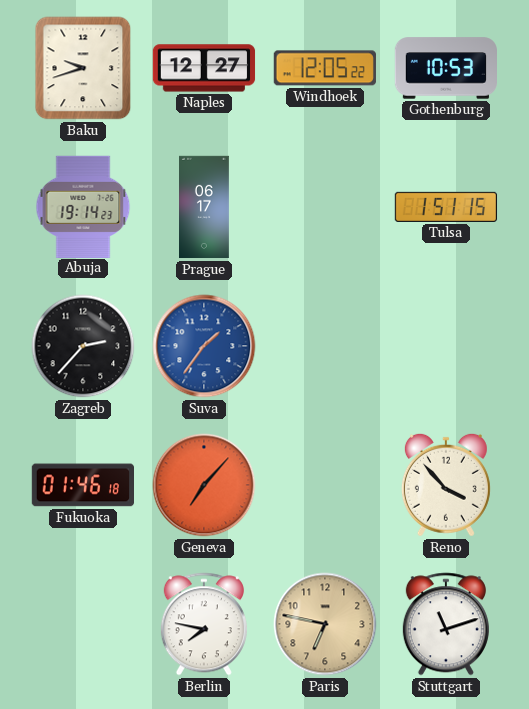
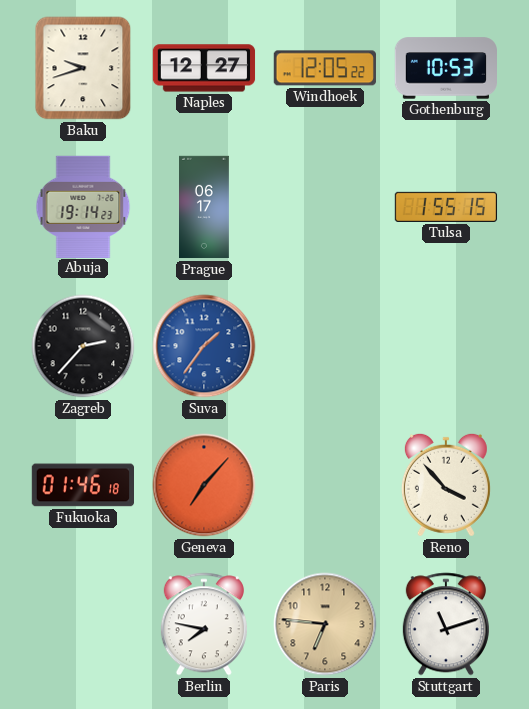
Tulsa: 1:51 -> 1:55 (446, 207)
Paris: 6:47 -> 6:46 (325, 624)
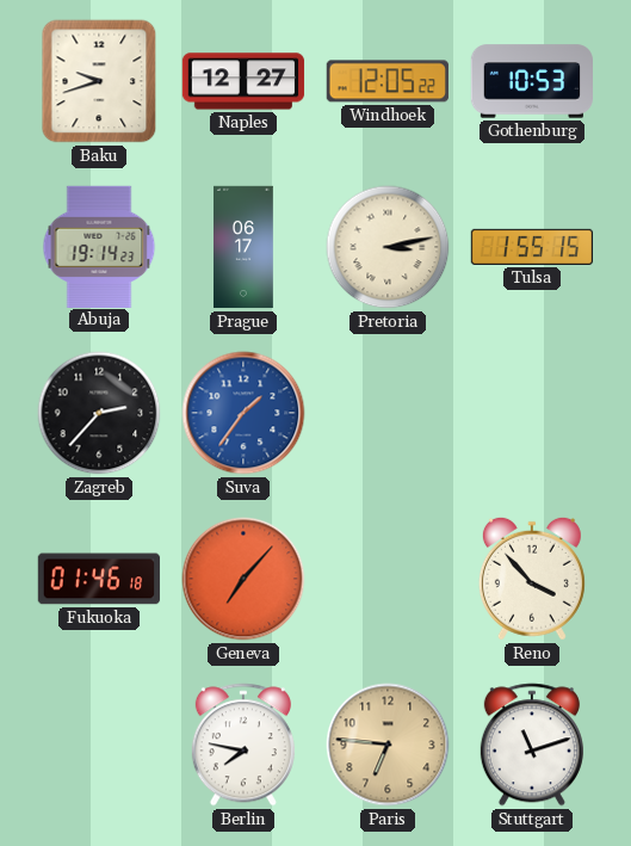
Pretoria: none -> 3:13 (388, 247)
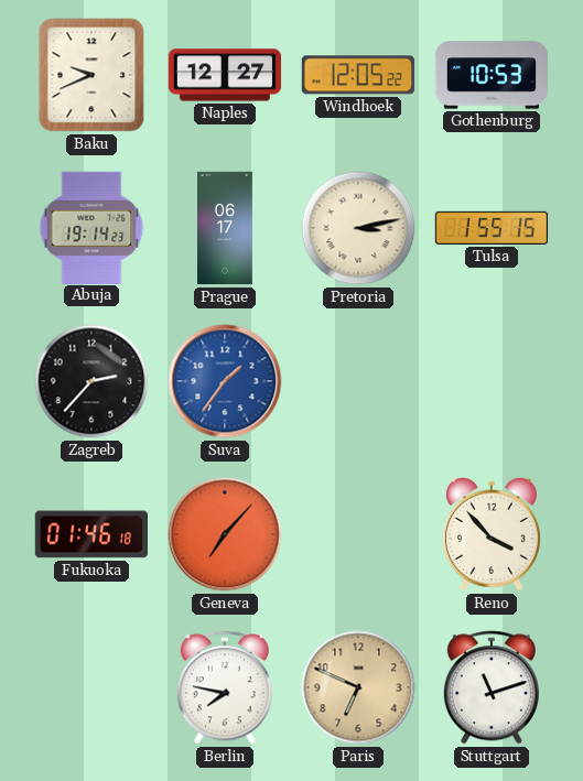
Baku: 9:42 -> 9:41 (91, 75)
Paris: 6:46 -> 6:49 (358, 687)
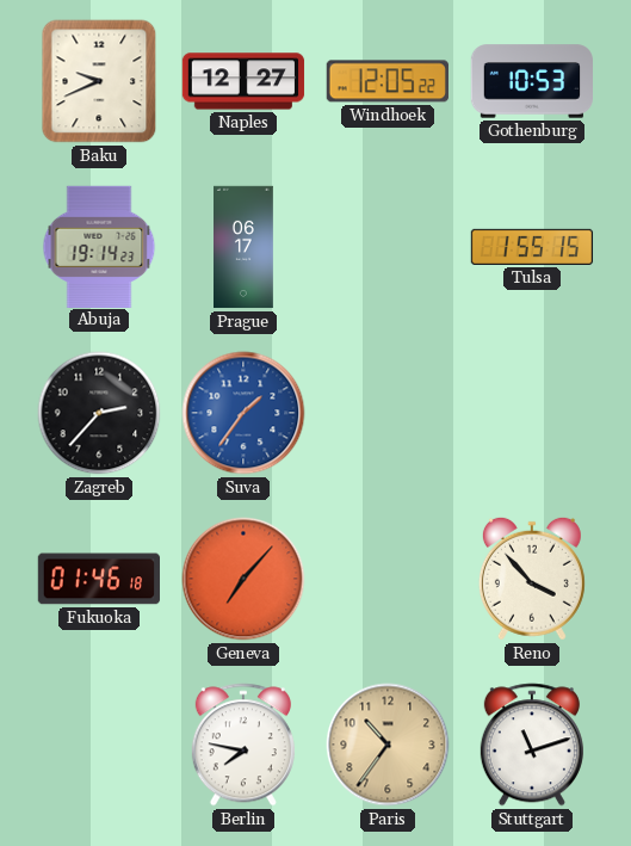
Pretoria: 3:13 -> none (358, 228)
Paris: 6:49 -> 10:36 (388, 745)
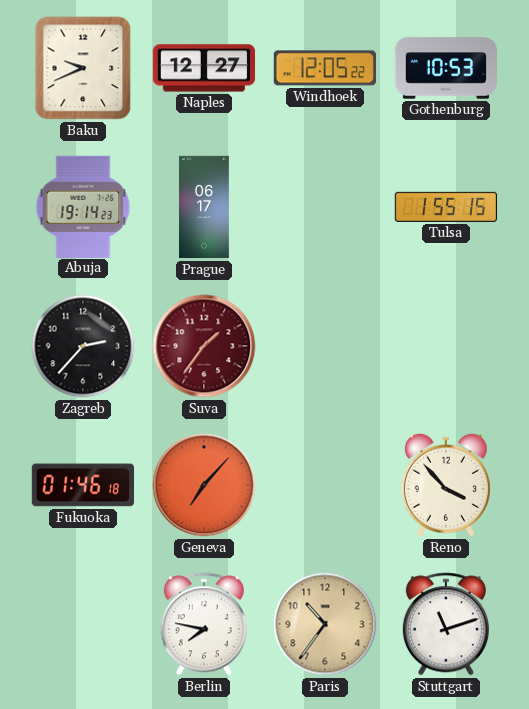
Suva dial: blue -> burgundy (204, 346)
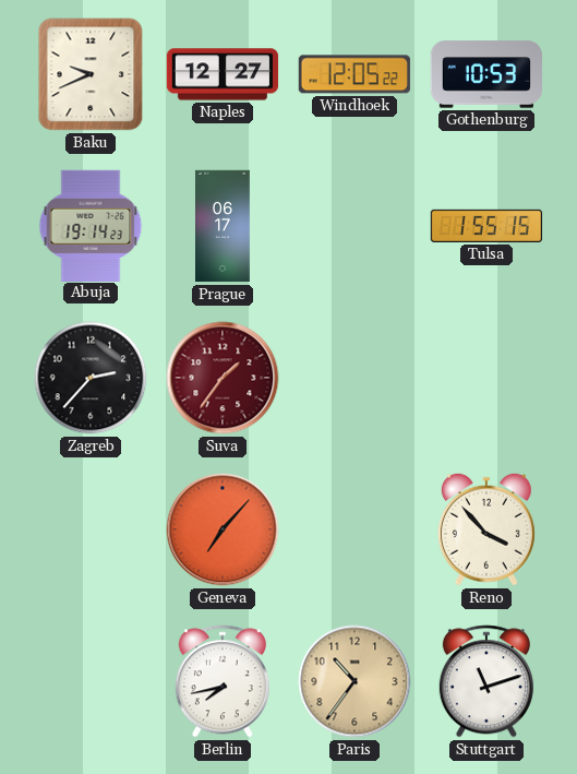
Fukuoka: 01:46 -> none (82, 485)
Berlin: 7:47 -> 7:43 (223, 681)
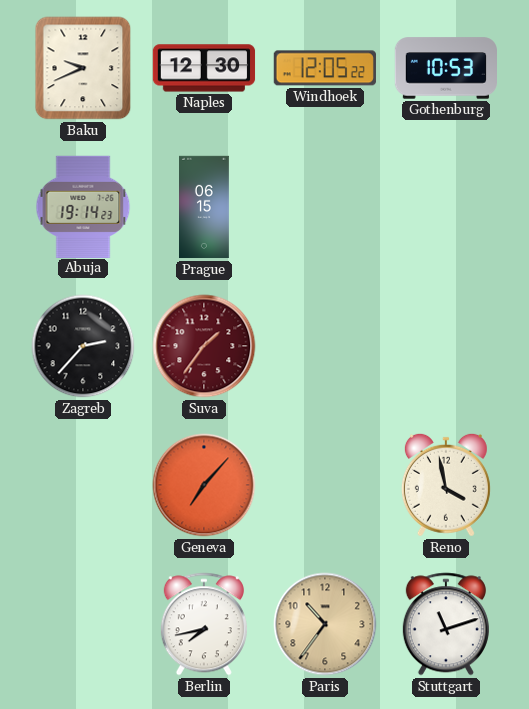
Naples: 12:27 -> 12:30 (204, 68)
Prague: 06:17 -> 06:15 (205, 207)
Tulsa: 1:55 -> none (486, 226)
Reno: 3:53 -> 3:58 (446, 485)
